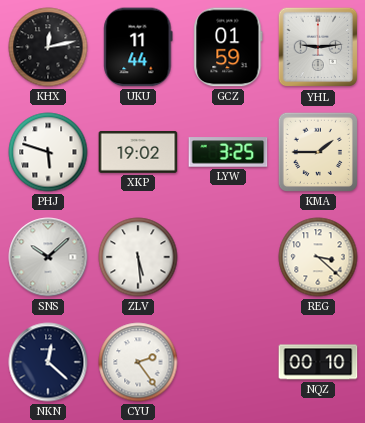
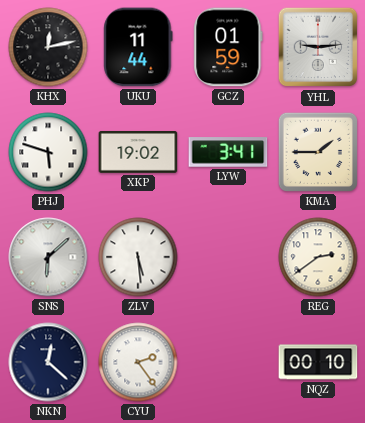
LYW: 3:25 -> 3:41 (228, 152)
SNS: 10:08 -> 6:08 (48, 257)
REG: 3:22 -> 2:39 (318, 257)
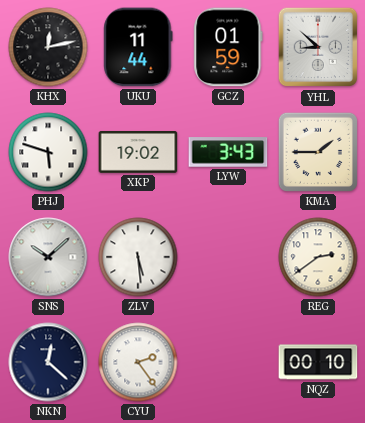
YHL: 9:14 -> 8:52 (318, 47)
LYW: 3:41 -> 3:43 (228, 152)
SNS: 6:08 -> 10:08 (48, 257)
